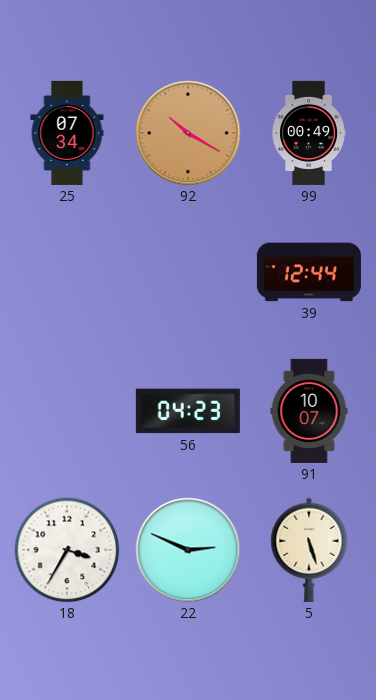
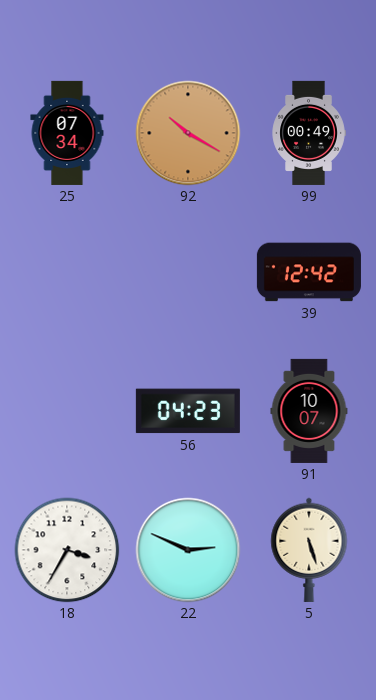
39: 12:44 -> 12:42 (309, 272)
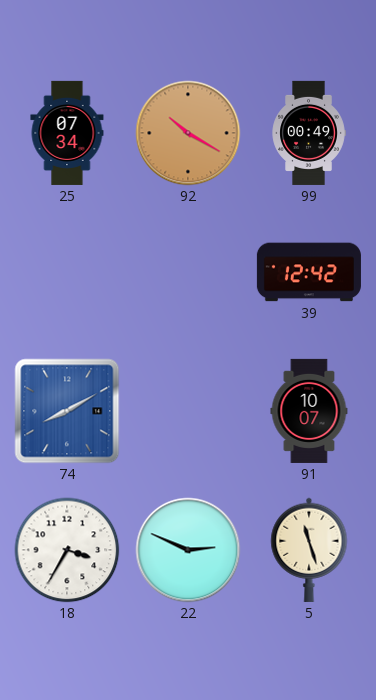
74: none -> 8:10 (67, 411)
56: 04:23 -> none (188, 411)
5: 5:27 -> 11:27 (309, 550)
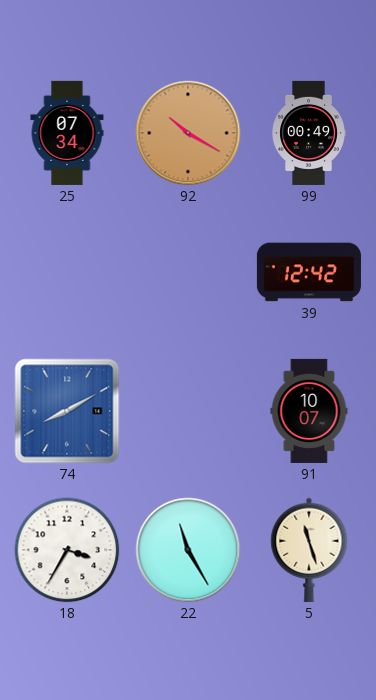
22: 2:49 -> 11:25 (188, 550)
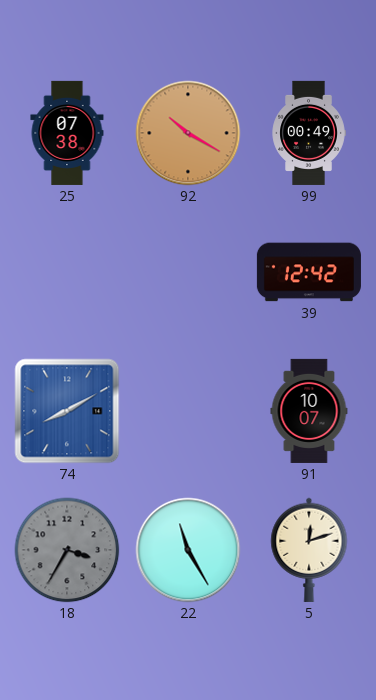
25: 07:34 -> 07:38 (67, 133)
18 dial: white -> grey (67, 550)
5: 11:27 -> 12:12 (309, 550)
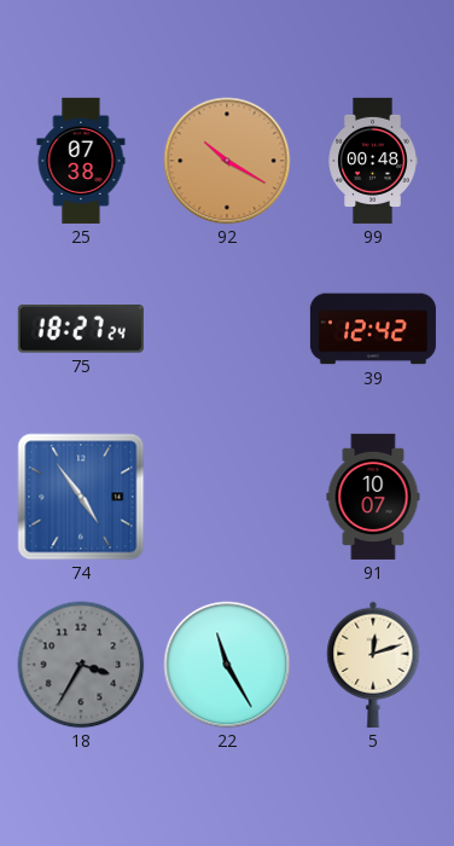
99: 00:49 -> 00:48 (373, 161)
75: none -> 18:27 (81, 329)
74: 8:10 -> 4:54 (81, 497)
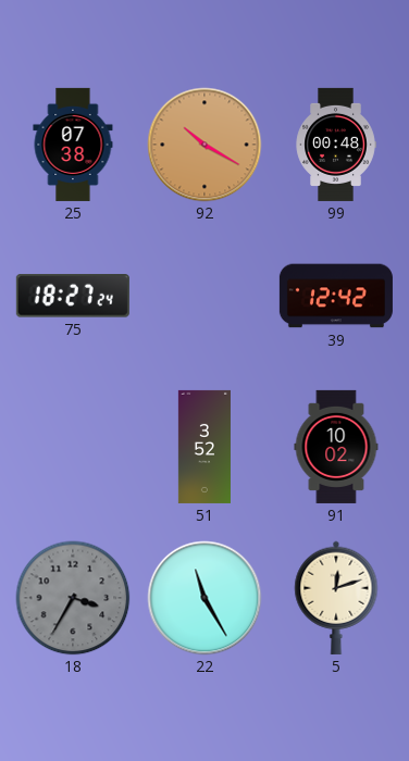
74: 4:54 -> none (81, 497)
51: none -> 3:52 (205, 447)
91: 10:07 -> 10:02 (336, 447)
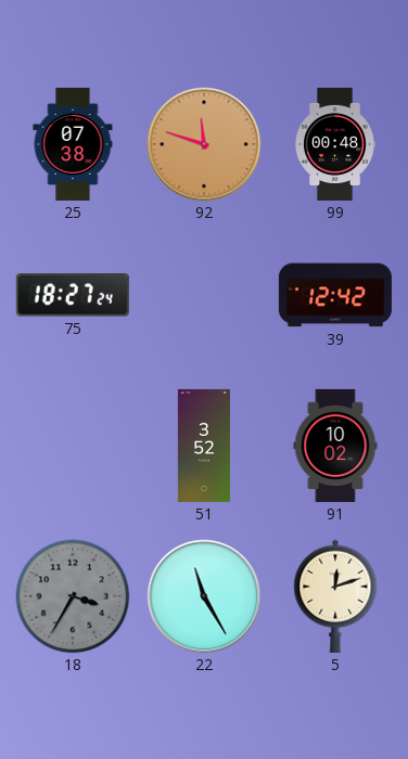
92: 10:20 -> 11:48 (204, 144)
